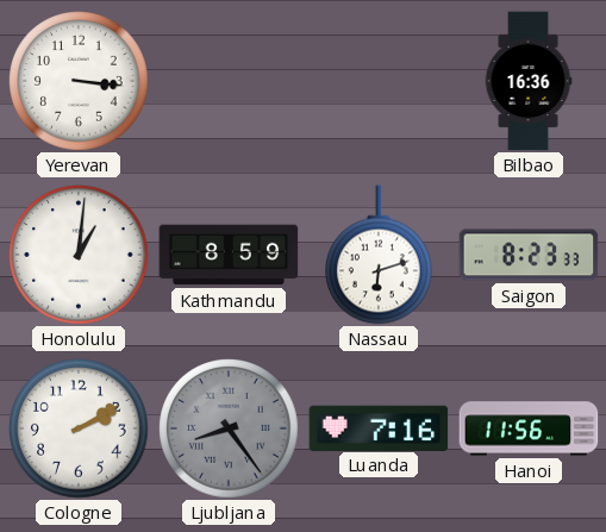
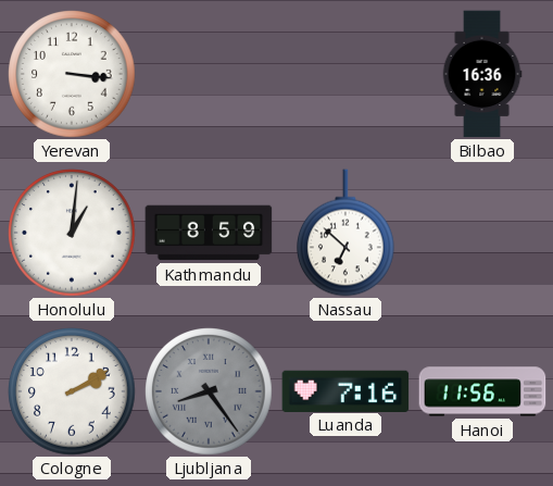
Nassau: 6:12 -> 6:52 (347, 233)
Saigon: 8:23 -> none (529, 255)
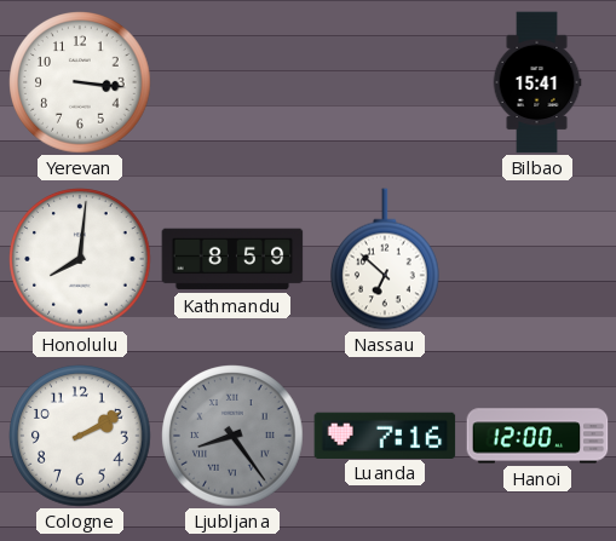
Bilbao: 16:36 -> 15:41 (537, 82)
Honolulu: 1:01 -> 8:01 (80, 259)
Hanoi: 11:56 -> 12:00 (537, 436)
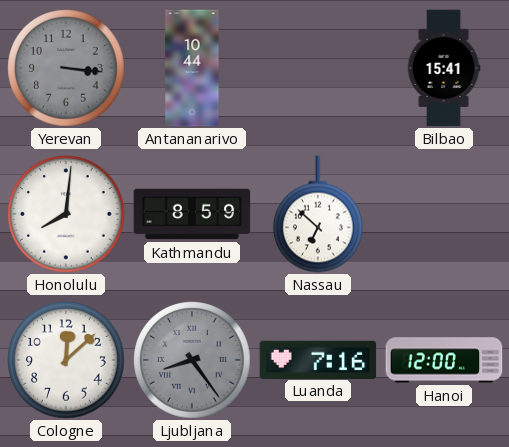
Yerevan dial: white -> grey (66, 68)
Antananarivo: none -> 10:44 (192, 68)
Cologne: 2:10 -> 12:08 (66, 360)
